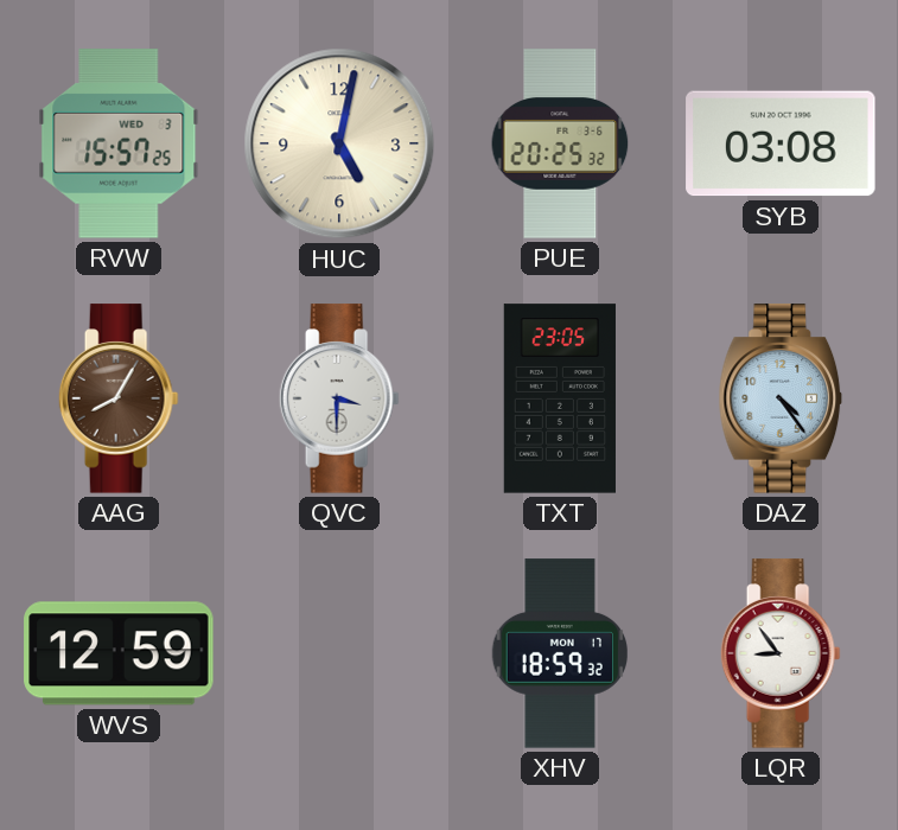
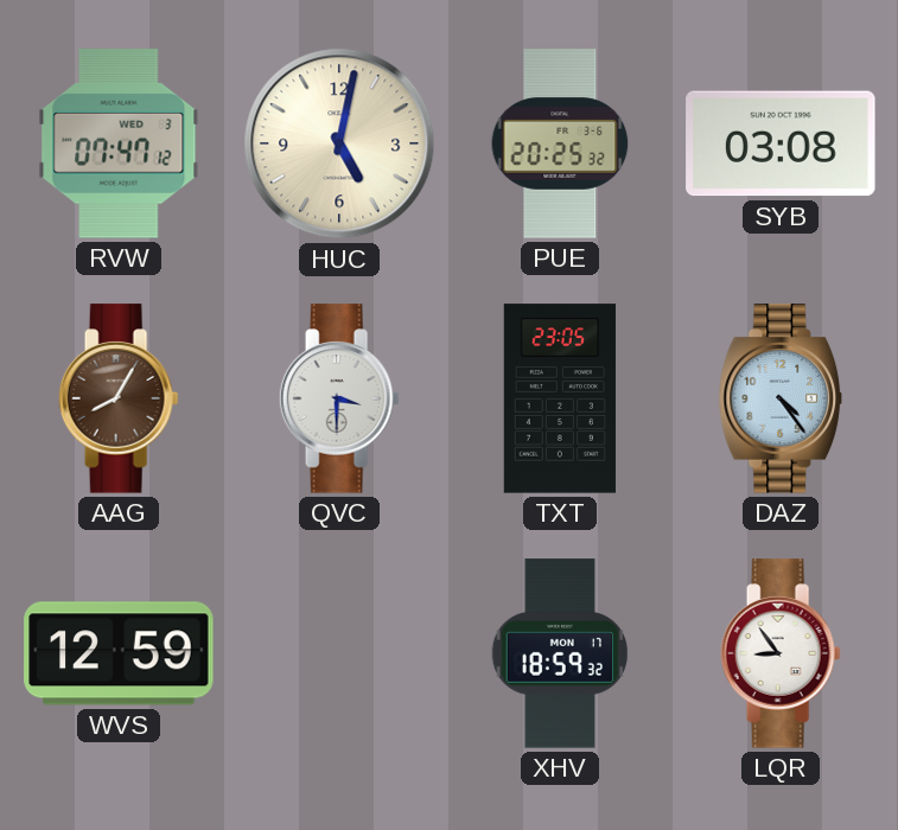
RVW: 15:57 -> 07:47 (119, 143)
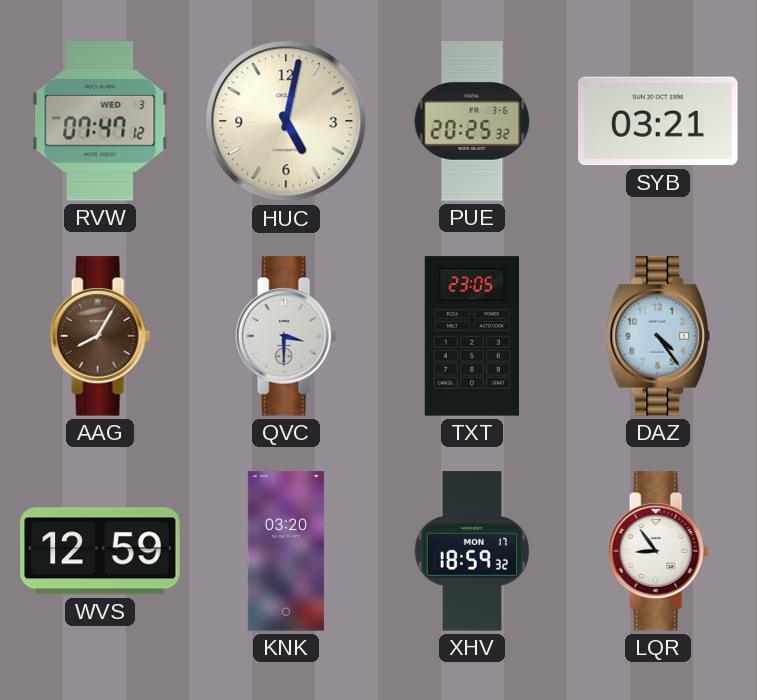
SYB: 03:08 -> 03:21 (658, 121)
KNK: none -> 03:20 (286, 551)
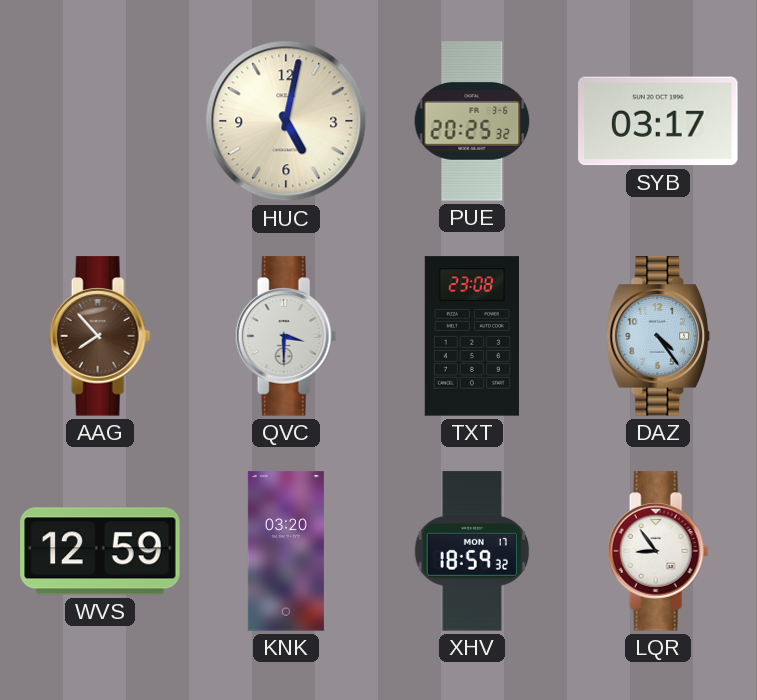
RVW: 07:47 -> none (100, 121)
SYB: 03:21 -> 03:17 (658, 121)
AAG: 8:05 -> 7:53 (100, 336)
TXT: 23:05 -> 23:08 (471, 336)
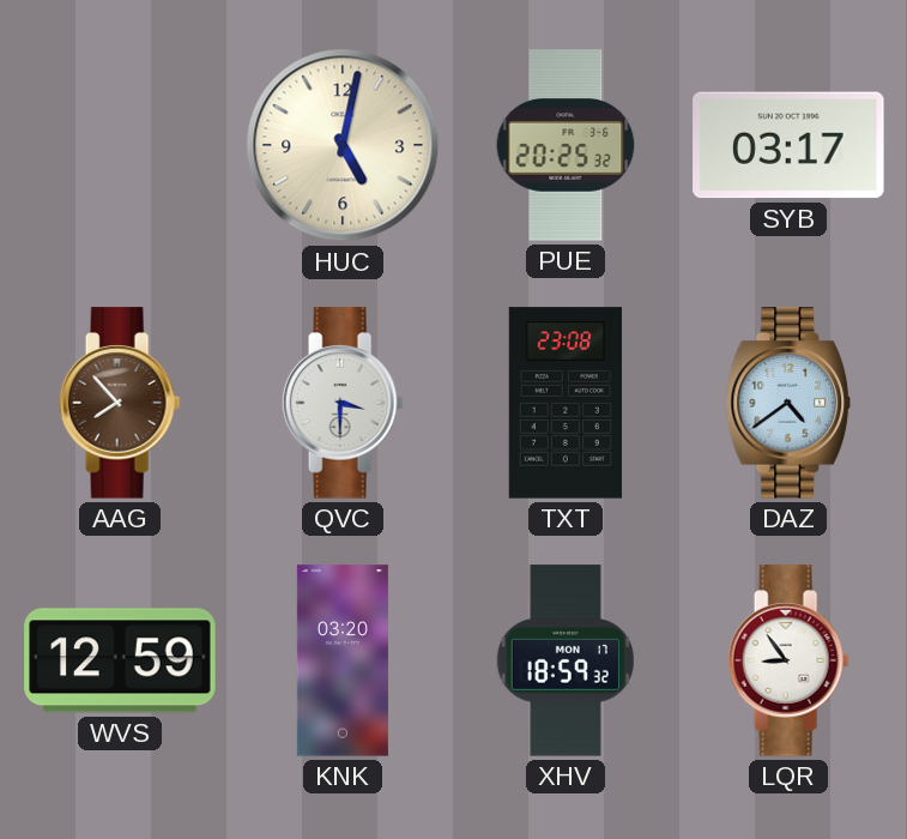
DAZ: 4:24 -> 4:39 (788, 403)
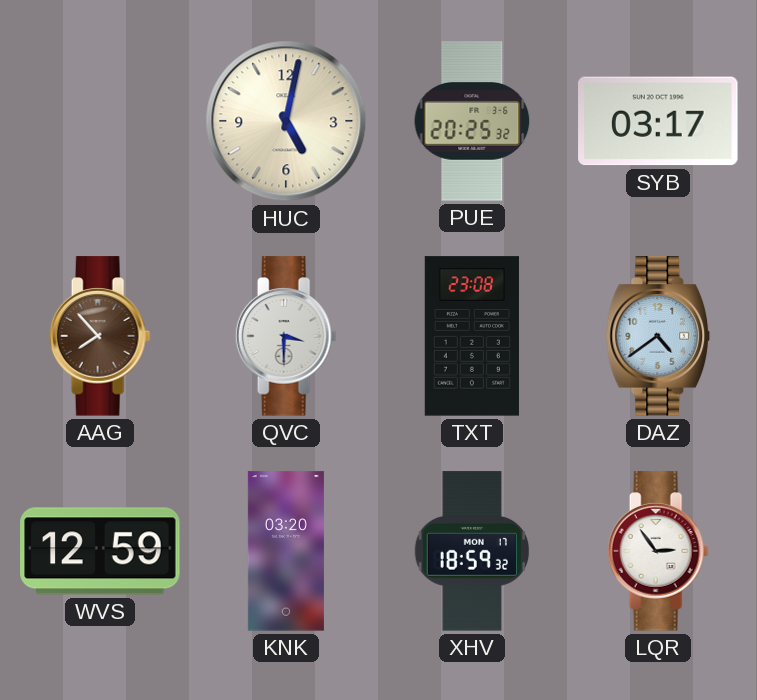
LQR: 8:54 -> 2:54 (658, 551)
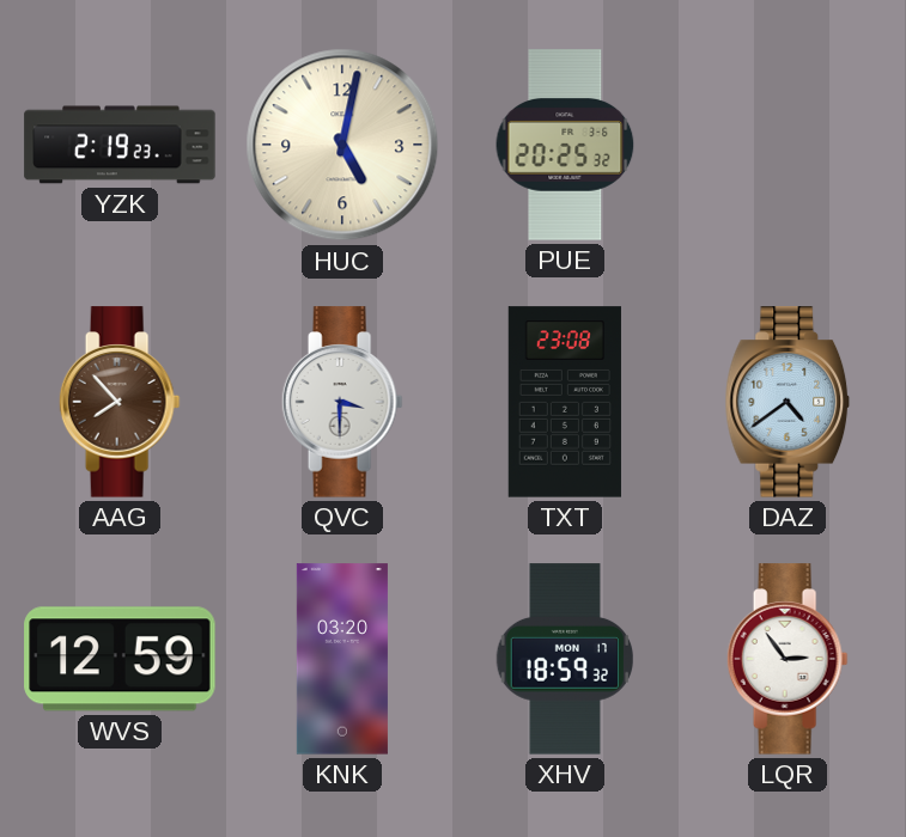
YZK: none -> 2:19 (120, 145)
SYB: 03:17 -> none (658, 121)
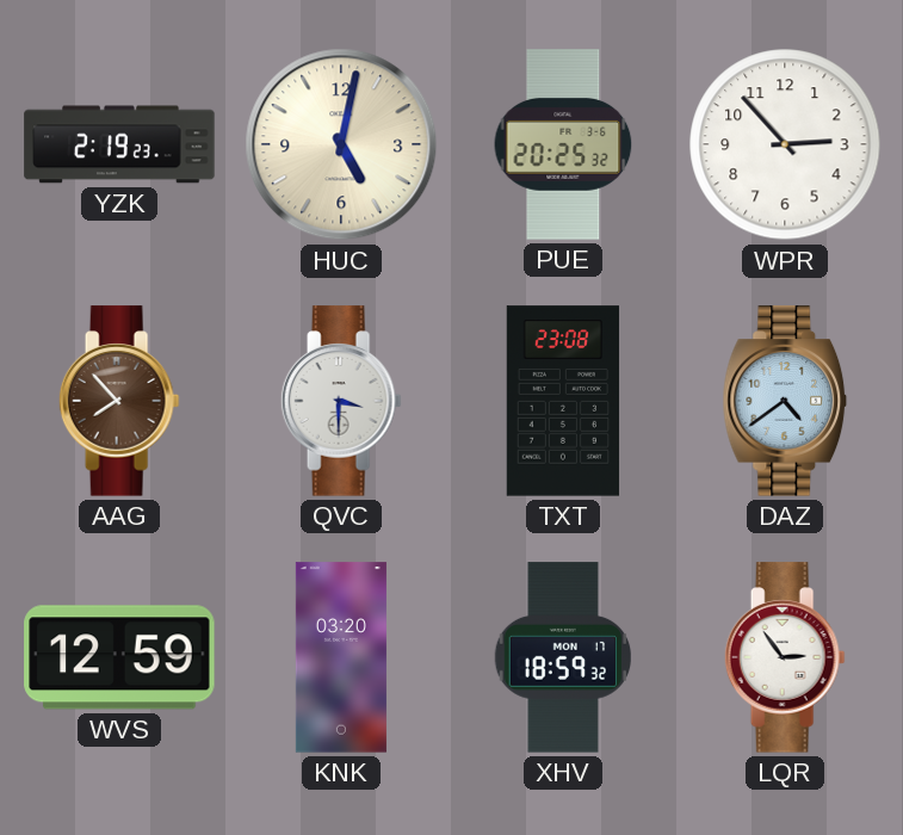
WPR: none -> 2:53 (785, 144)
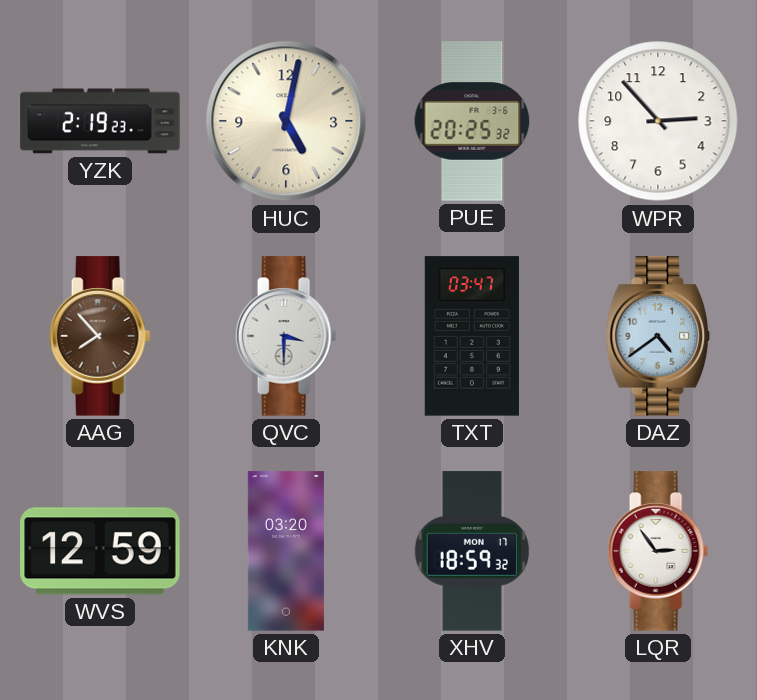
TXT: 23:08 -> 03:47 (471, 336)
